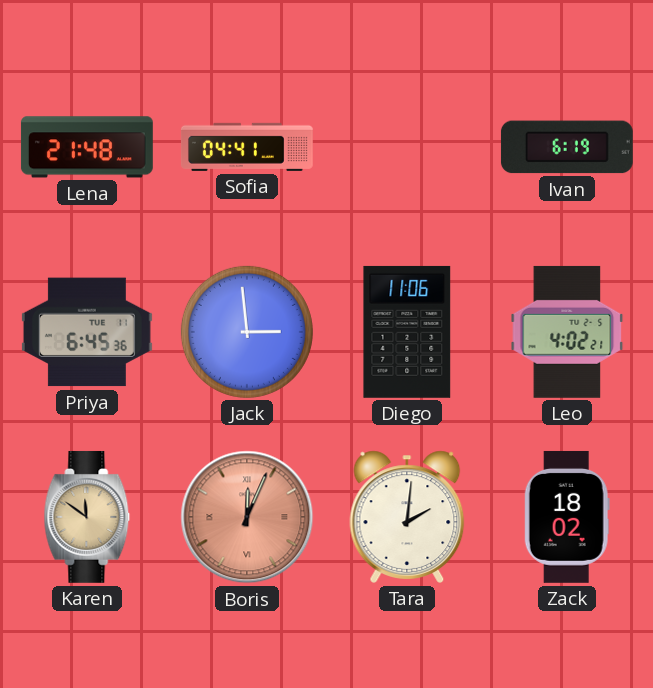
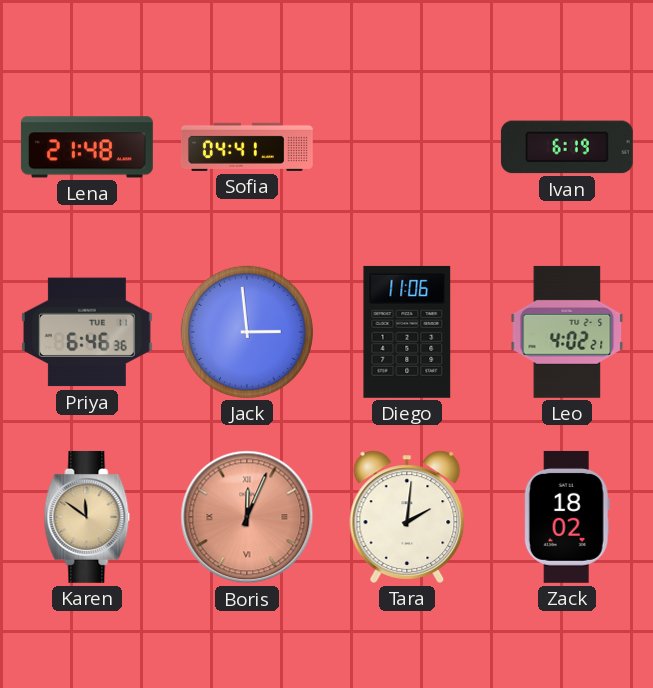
Priya: 6:45 -> 6:46 (87, 332)
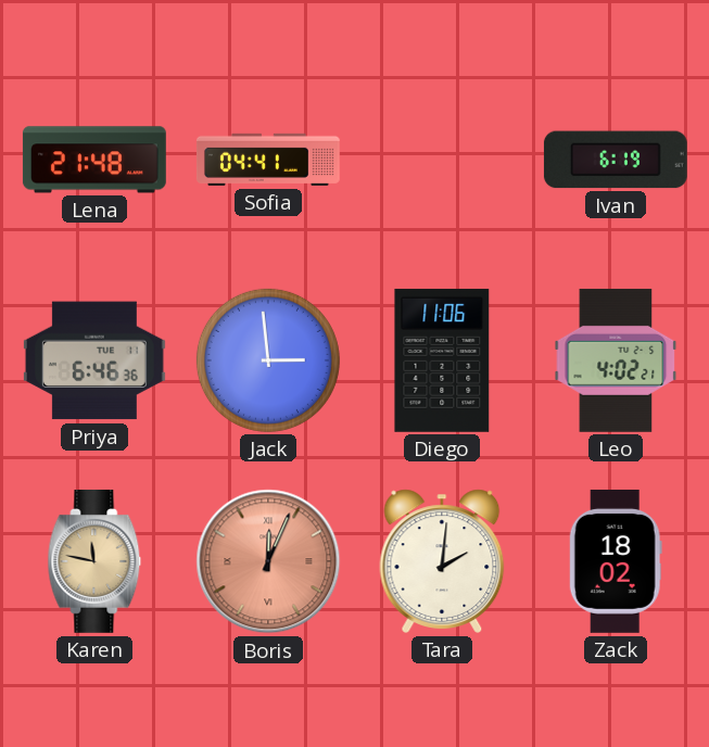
Karen: 11:51 -> 11:47 (94, 561)
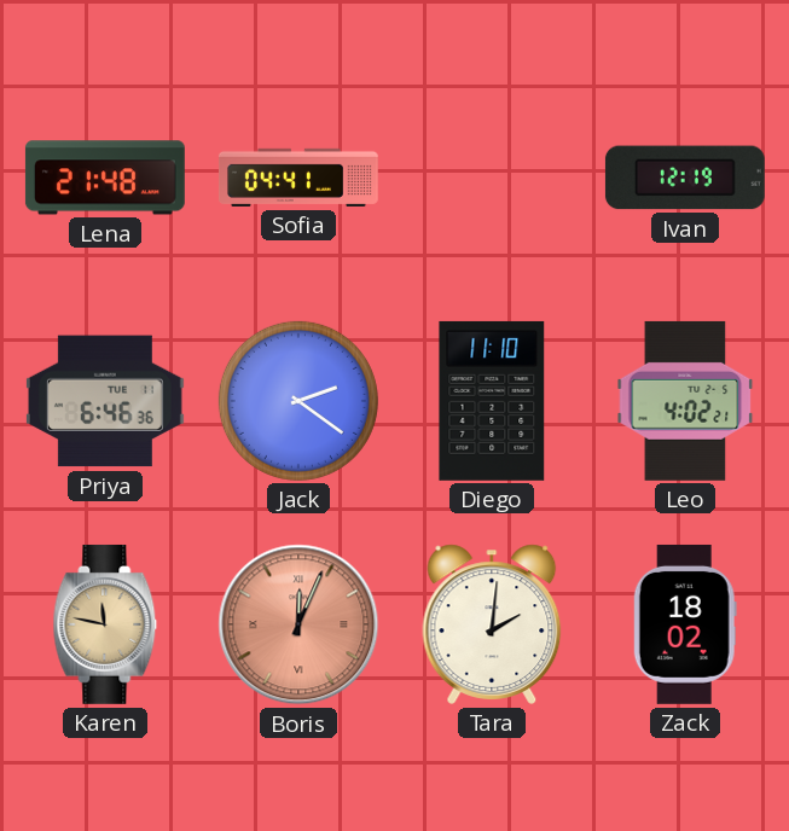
Ivan: 6:19 -> 12:19 (685, 178)
Jack: 2:59 -> 2:21 (298, 401)
Diego: 11:06 -> 11:10 (492, 401)
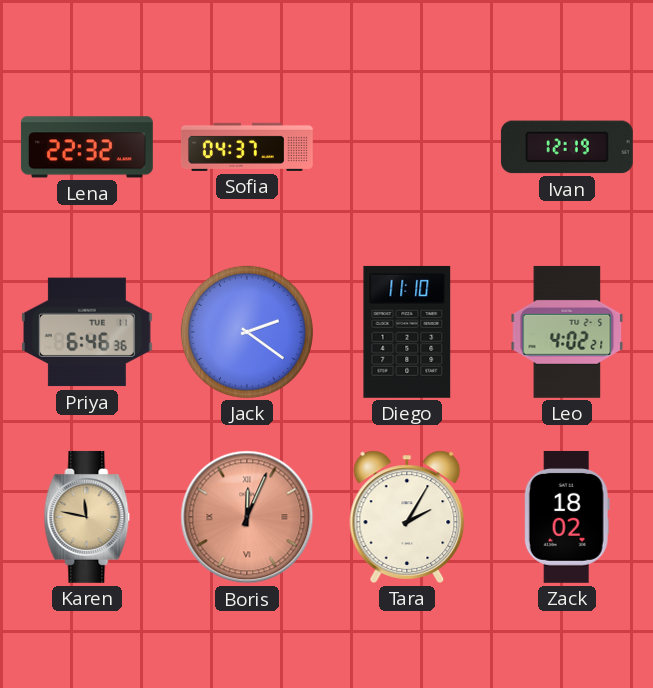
Lena: 21:48 -> 22:32 (87, 147)
Sofia: 04:41 -> 04:37 (247, 147)
Tara: 2:01 -> 2:05 (407, 517)
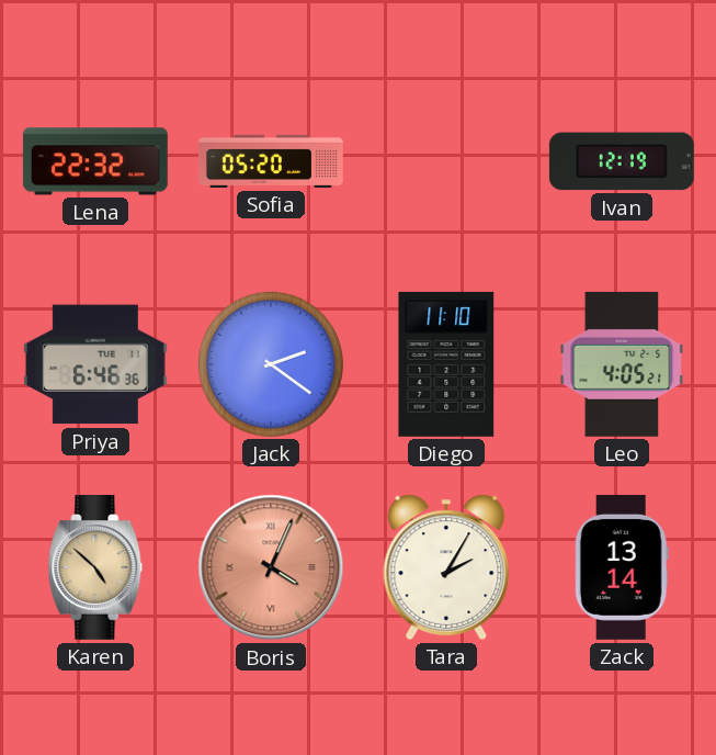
Sofia: 04:37 -> 05:20 (271, 161)
Leo: 4:02 -> 4:05 (622, 364)
Karen: 11:47 -> 4:52 (95, 567)
Boris: 12:04 -> 4:04 (271, 567)
Zack: 18:02 -> 13:14 (622, 567)
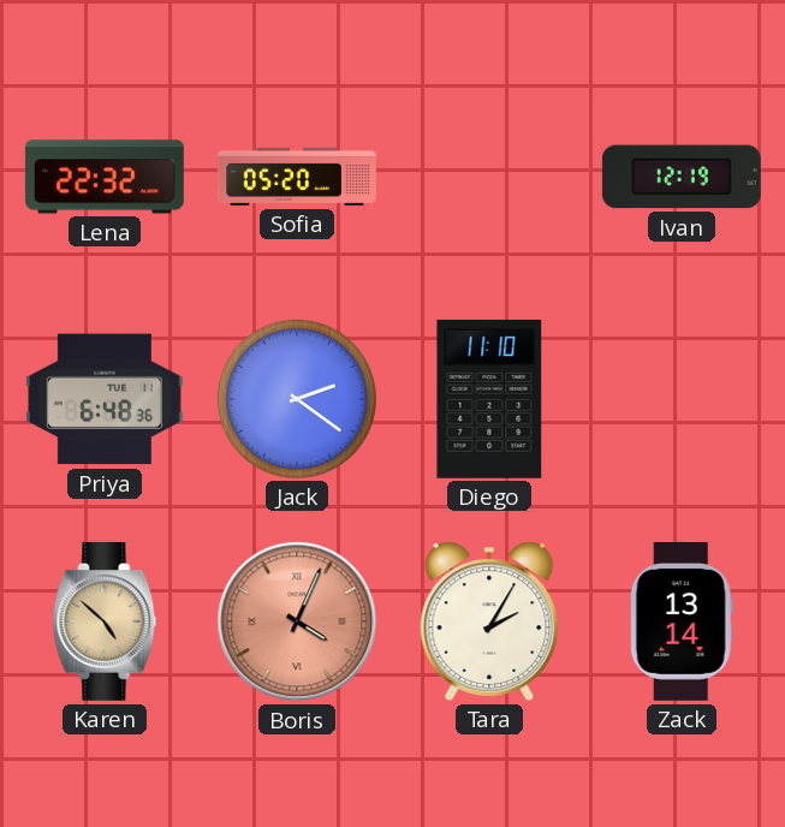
Priya: 6:46 -> 6:48 (105, 399)
Leo: 4:05 -> none (622, 364)
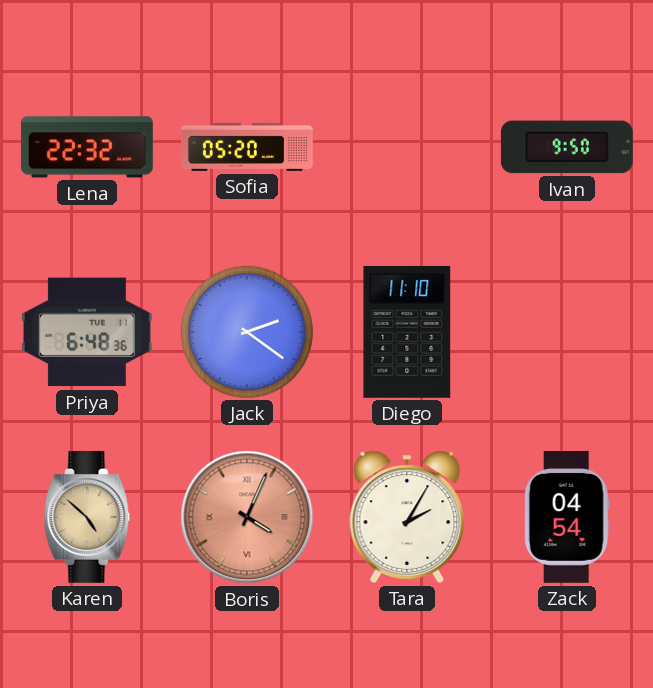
Ivan: 12:19 -> 9:50 (567, 147)
Zack: 13:14 -> 04:54 (567, 517)
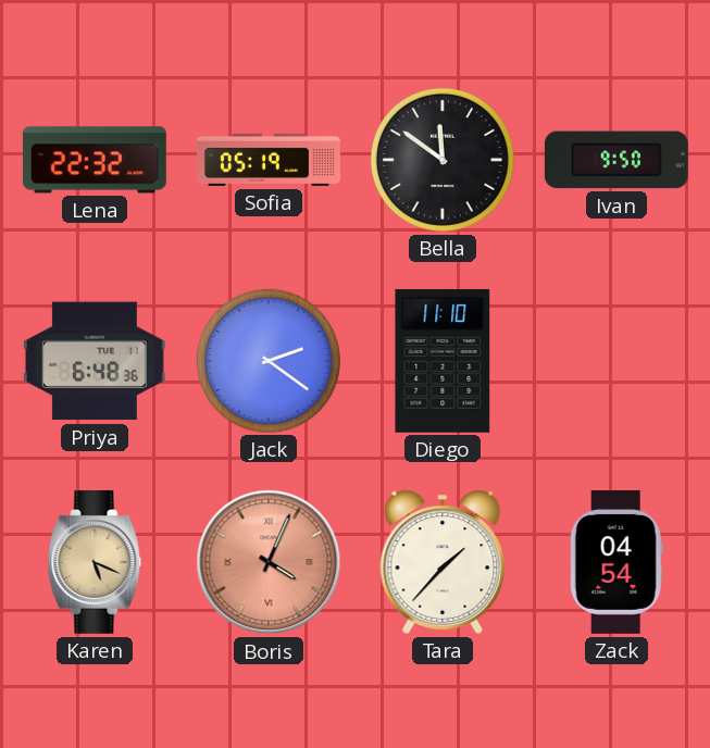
Sofia: 05:20 -> 05:19 (269, 160)
Bella: none -> 11:51 (443, 160)
Karen: 4:52 -> 5:19 (95, 562)
Tara: 2:05 -> 1:37 (443, 562)
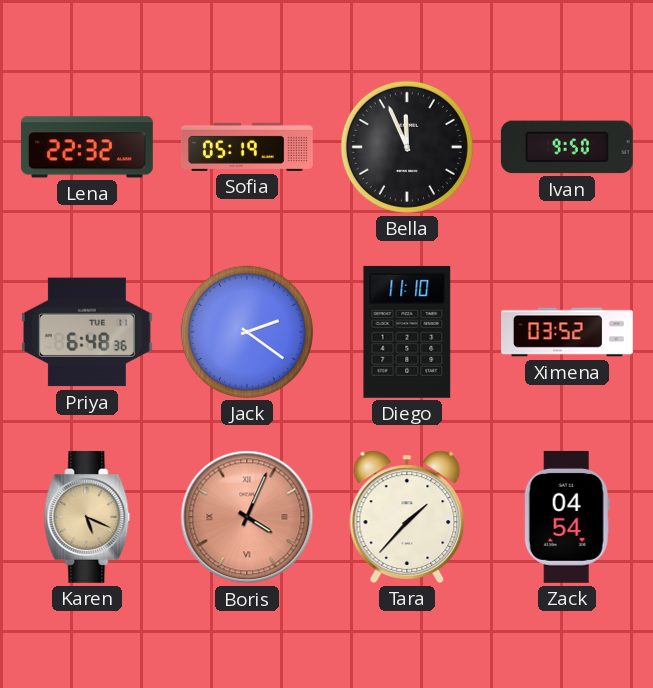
Bella: 11:51 -> 11:56 (407, 147)
Ximena: none -> 03:52 (568, 332)
